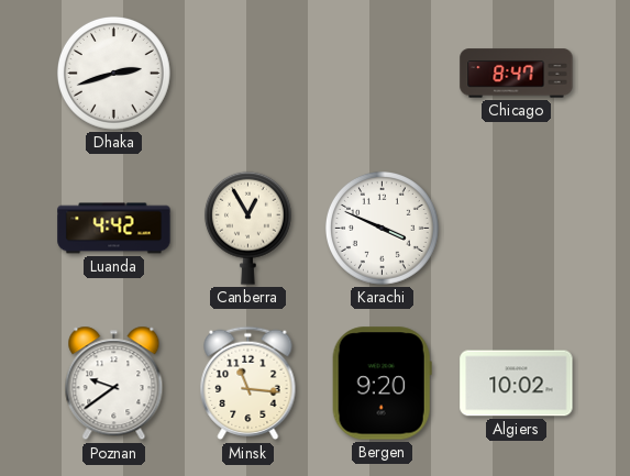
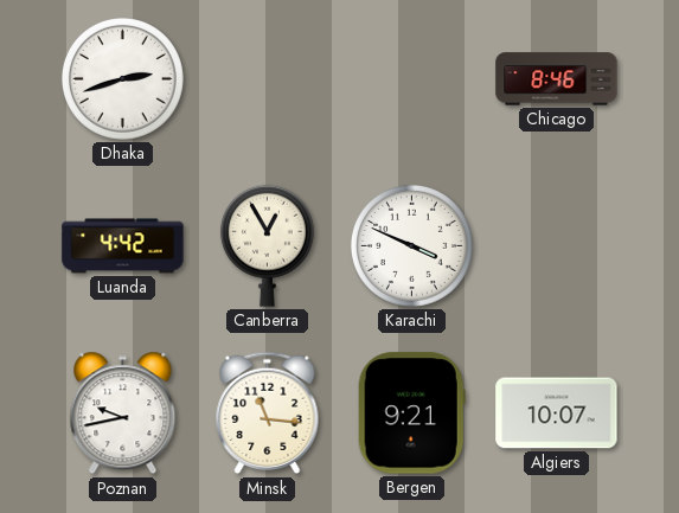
Chicago: 8:47 -> 8:46 (557, 79)
Poznan: 9:39 -> 9:43 (123, 413)
Bergen: 9:20 -> 9:21 (411, 413)
Algiers: 10:02 -> 10:07 (557, 413)
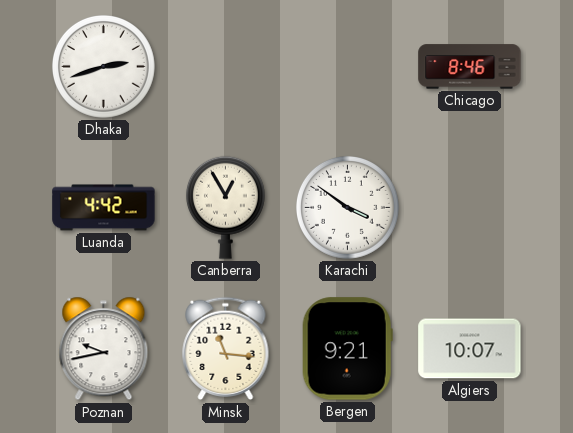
Karachi: 3:49 -> 3:51 (347, 207)
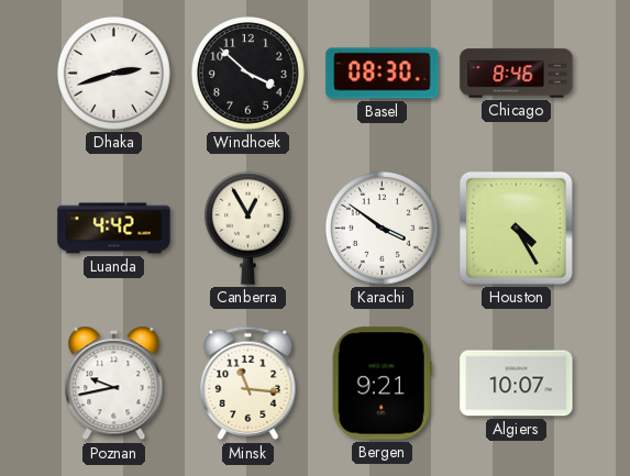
Windhoek: none -> 3:52 (247, 73)
Basel: none -> 08:30 (383, 74)
Houston: none -> 4:25 (516, 228)
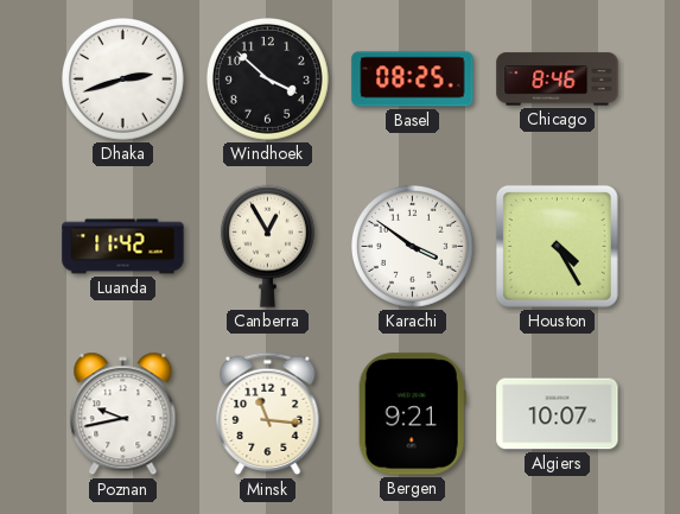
Basel: 08:30 -> 08:25 (413, 80)
Luanda: 4:42 -> 11:42 (123, 247)
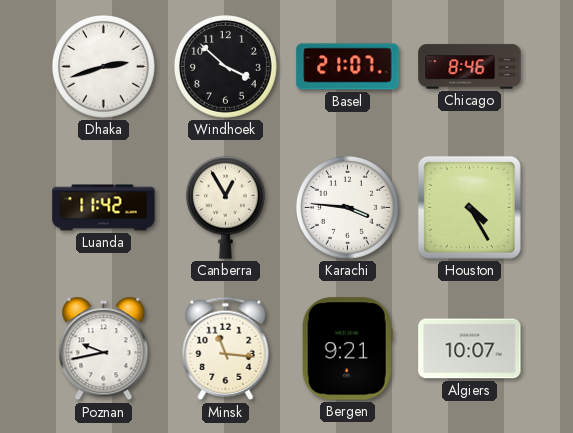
Basel: 08:25 -> 21:07 (348, 67)
Karachi: 3:51 -> 3:46 (347, 207)
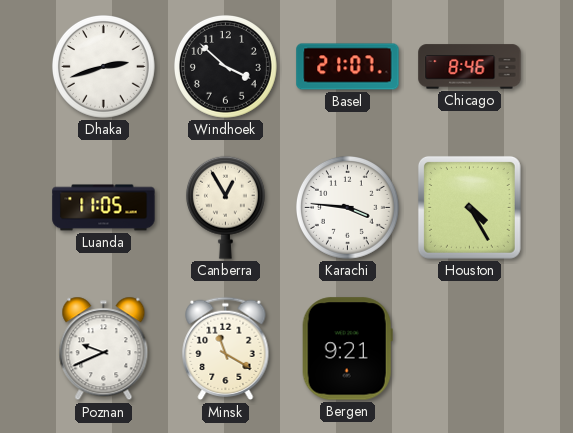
Luanda: 11:42 -> 11:05 (104, 208)
Poznan: 9:43 -> 9:41 (104, 349)
Minsk: 11:16 -> 11:20 (226, 349)
Algiers: 10:07 -> none (470, 349)
